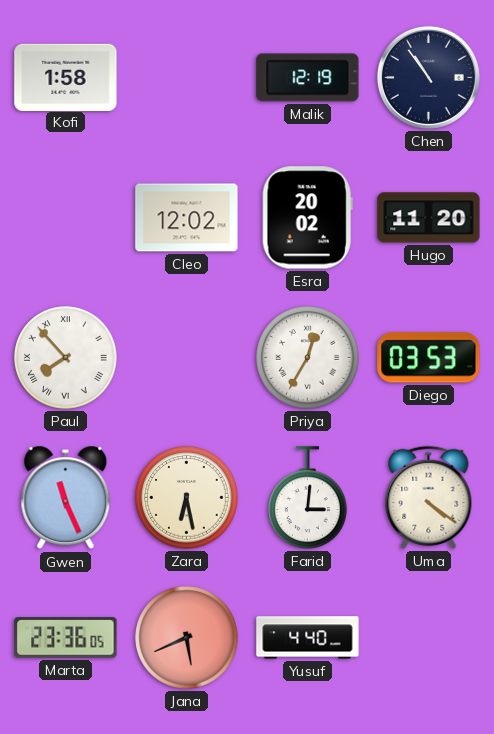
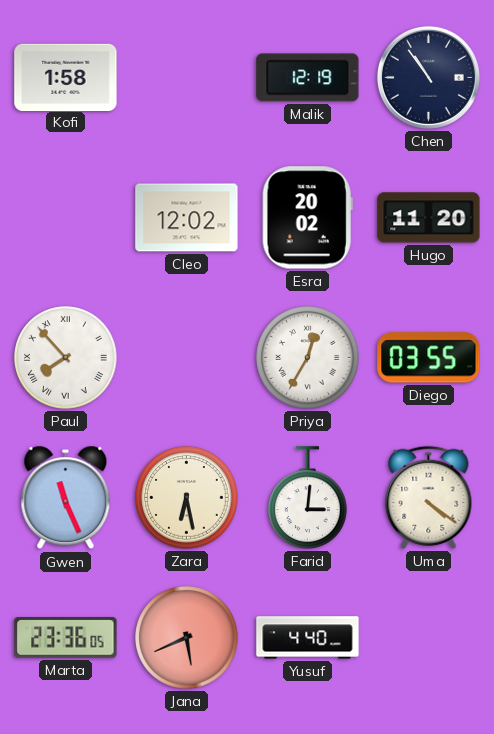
Diego: 03:53 -> 03:55 (429, 358)
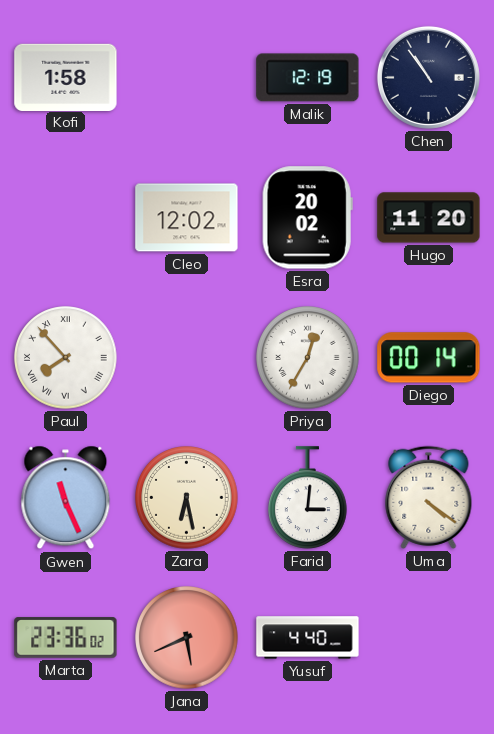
Diego: 03:55 -> 00:14 (429, 358)
Marta: 23:36:05 -> 23:36:02 (66, 638)
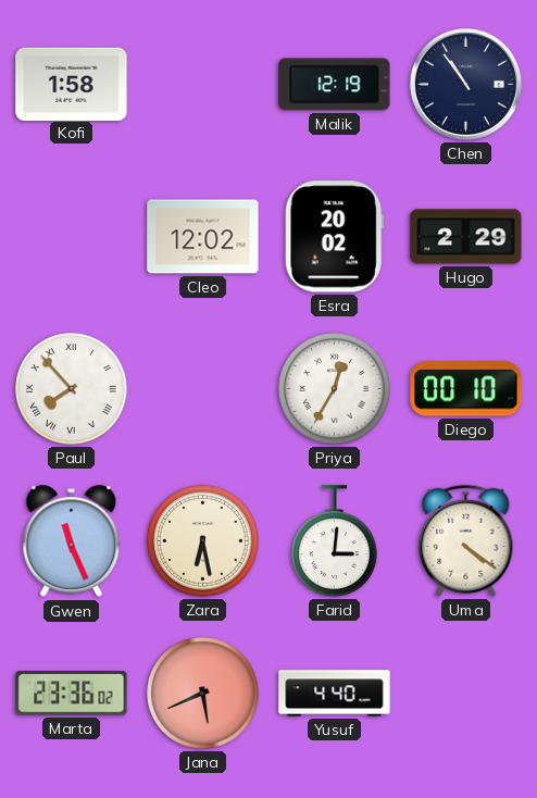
Hugo: 11:20 -> 2:29 (466, 237)
Diego: 00:14 -> 00:10 (466, 389)
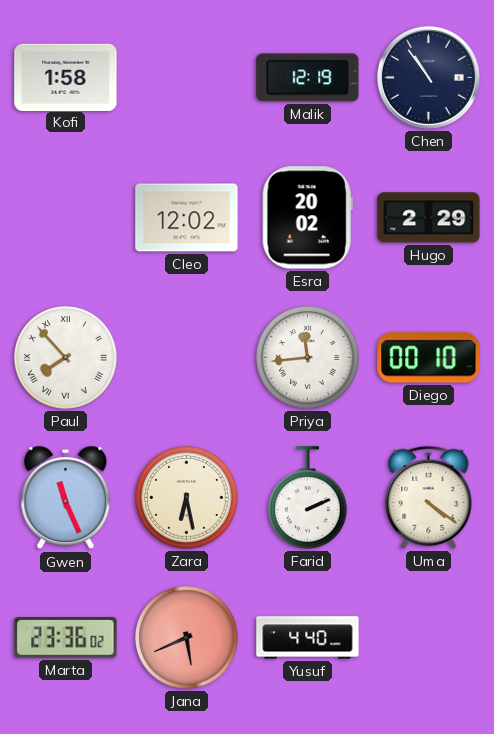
Priya: 12:35 -> 11:44 (308, 358)
Farid: 3:01 -> 2:11 (308, 498)
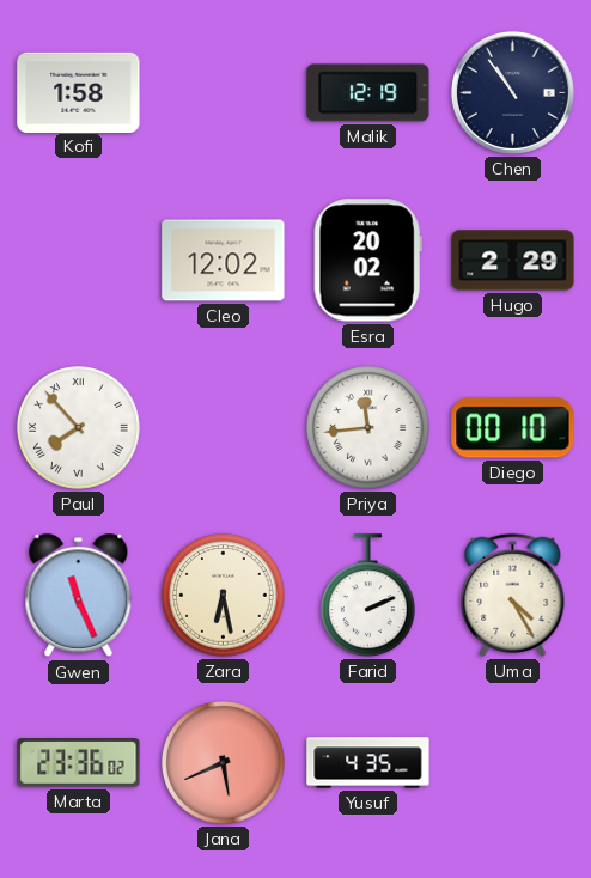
Uma: 4:21 -> 4:25 (513, 595)
Yusuf: 4:40 -> 4:35 (368, 763)
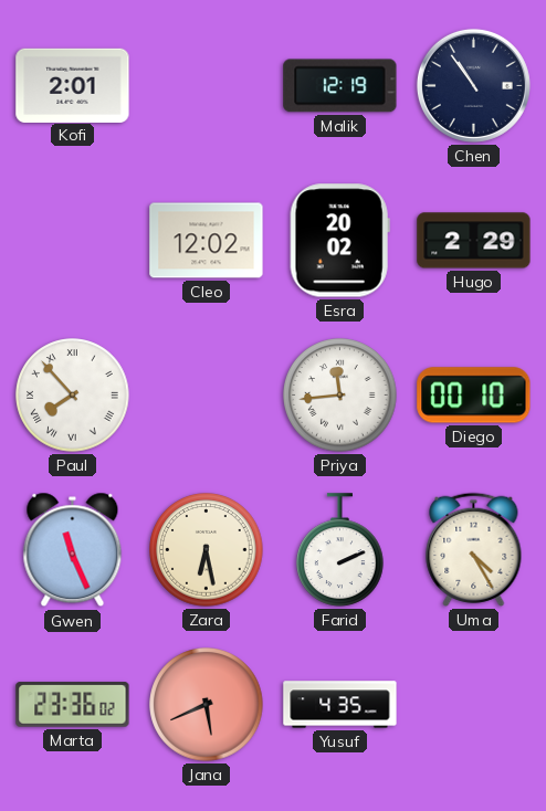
Kofi: 1:58 -> 2:01 (73, 85)
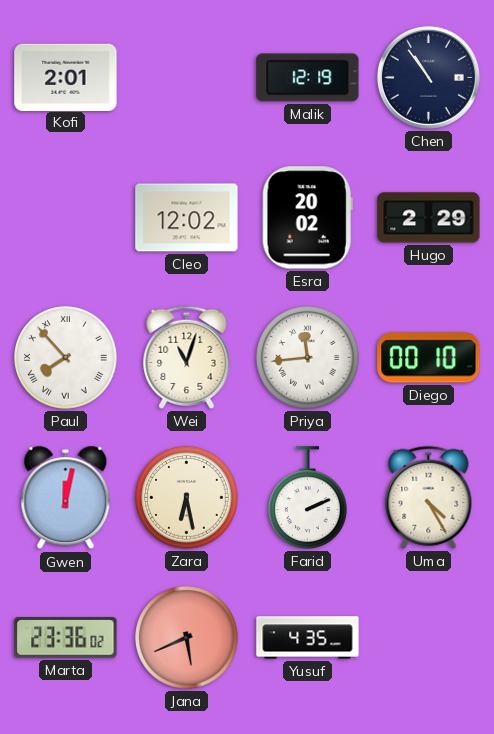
Wei: none -> 11:03 (187, 357)
Gwen: 11:26 -> 12:02 (66, 498)
